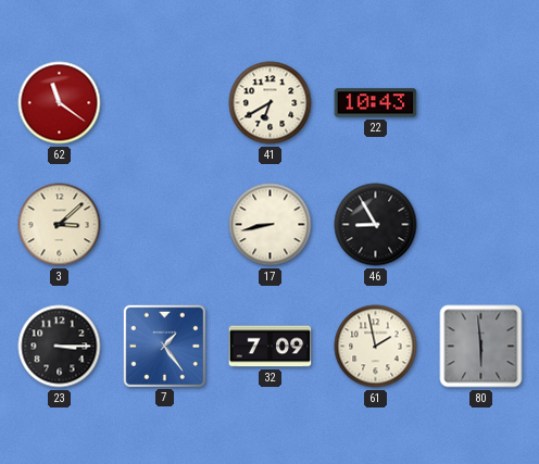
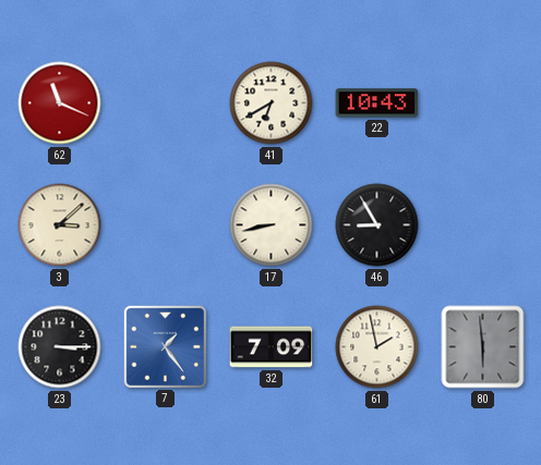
62: 11:21 -> 11:19 (60, 103)
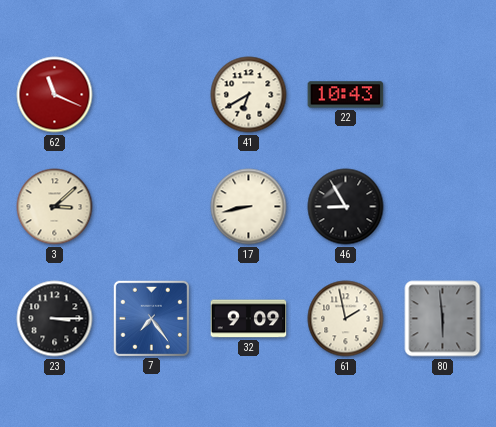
7: 1:24 -> 7:24 (151, 318)
32: 7:09 -> 9:09 (249, 319)
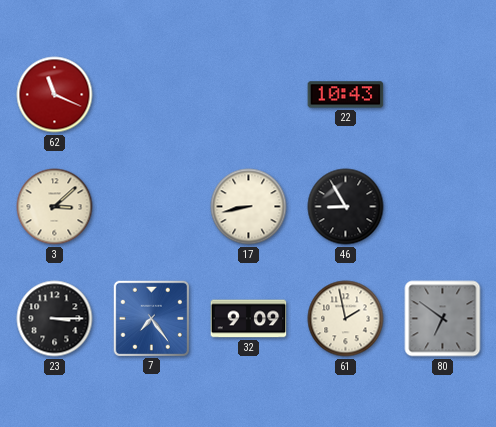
41: 6:40 -> none (249, 95)
80: 5:59 -> 6:51 (443, 319)
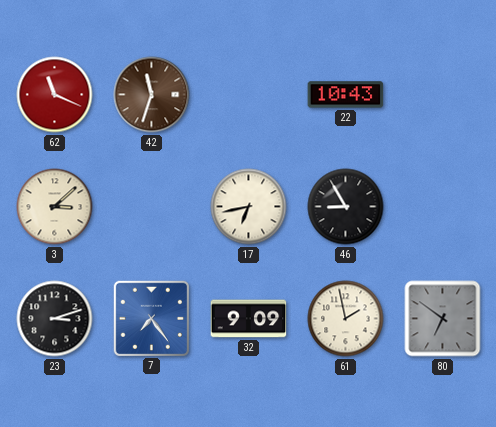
42: none -> 11:33 (152, 95)
17: 8:43 -> 6:43 (249, 207)
23: 3:15 -> 3:12 (55, 319)
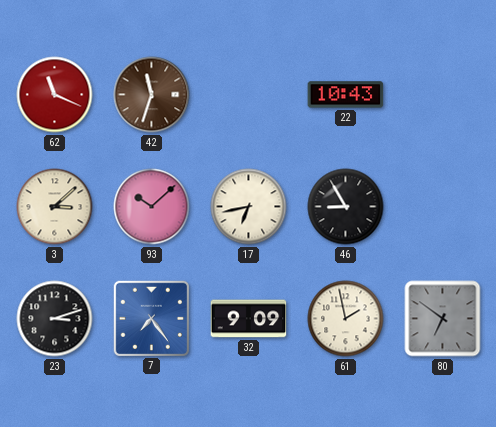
93: none -> 10:08 (152, 207)
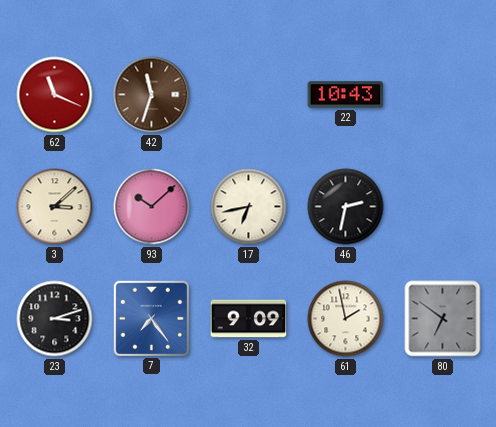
46: 8:55 -> 2:32 (346, 207)
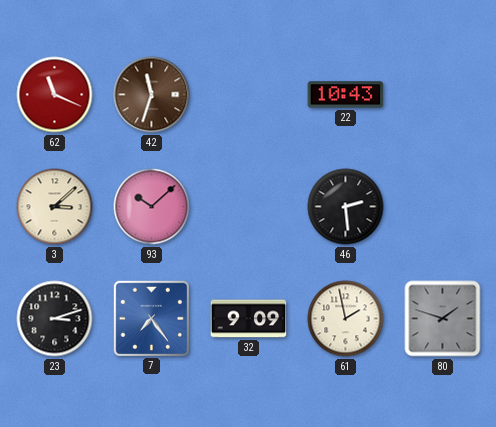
17: 6:43 -> none (249, 207)
46: 2:32 -> 2:29 (346, 207)
80: 6:51 -> 1:48 (443, 319)
